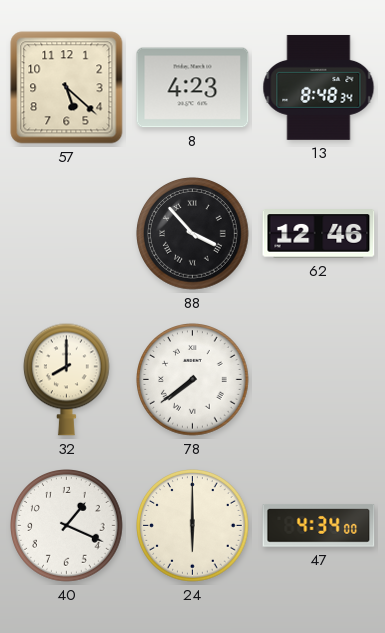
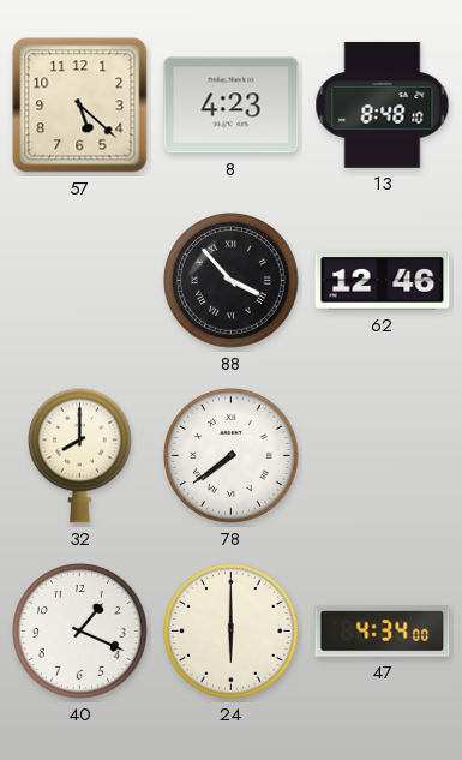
13: 8:48:34 -> 8:48:10 (383, 104)
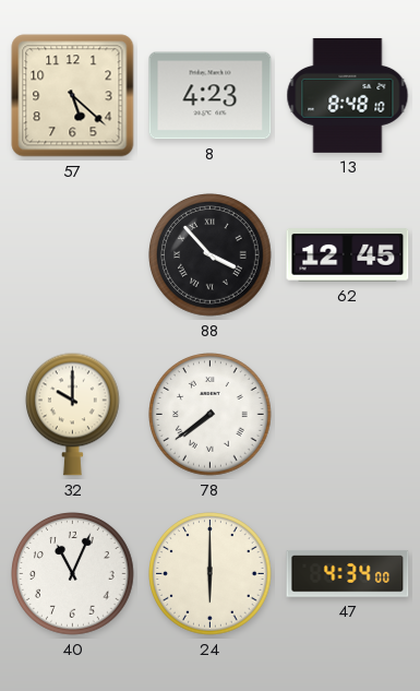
62: 12:46 -> 12:45 (348, 255)
32: 8:00 -> 10:00 (73, 414)
40: 1:19 -> 11:04 (73, 574)
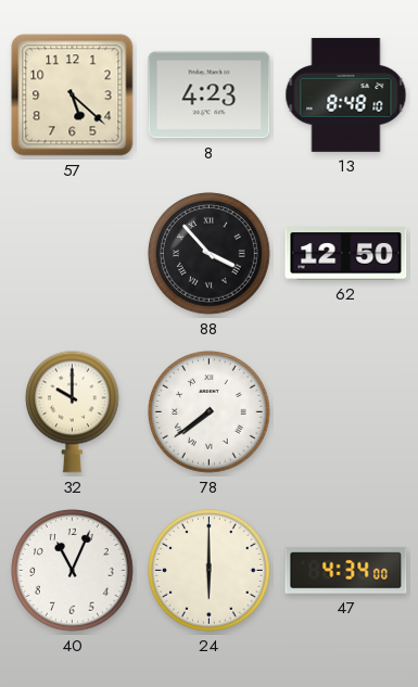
62: 12:45 -> 12:50 (346, 254)
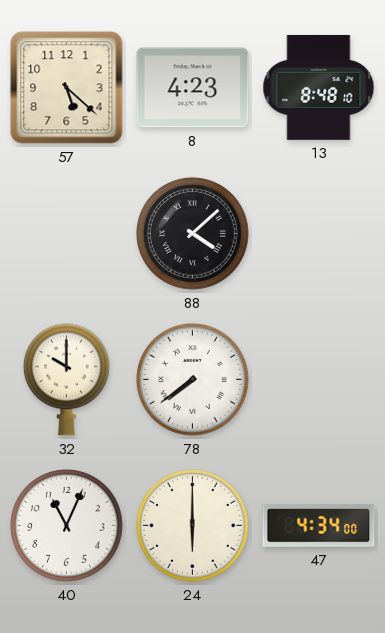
88: 3:53 -> 4:08 (193, 234)
62: 12:50 -> none (346, 254)
